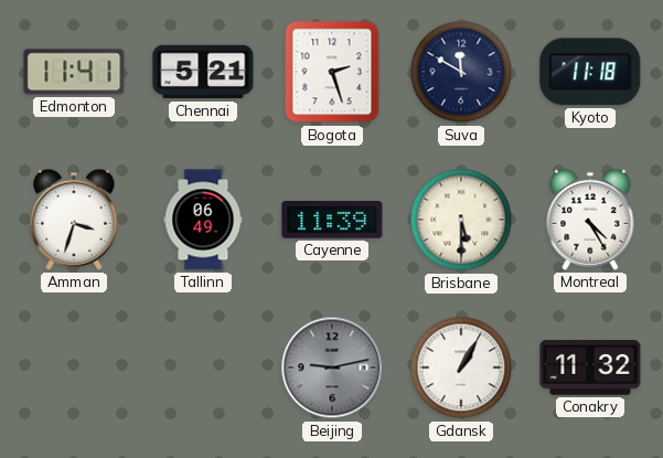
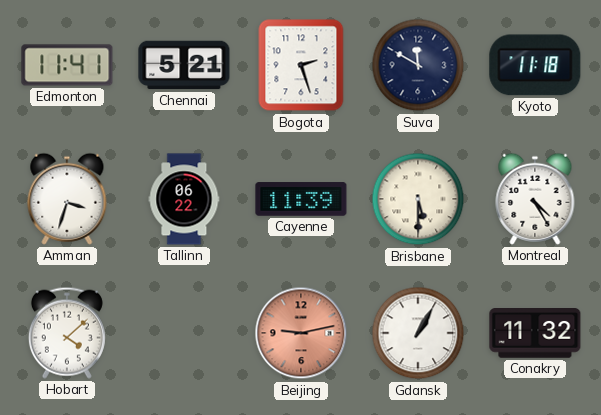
Tallinn: 06:49 -> 06:22 (184, 199)
Hobart: none -> 4:08 (67, 333)
Beijing dial: grey -> salmon (301, 333)
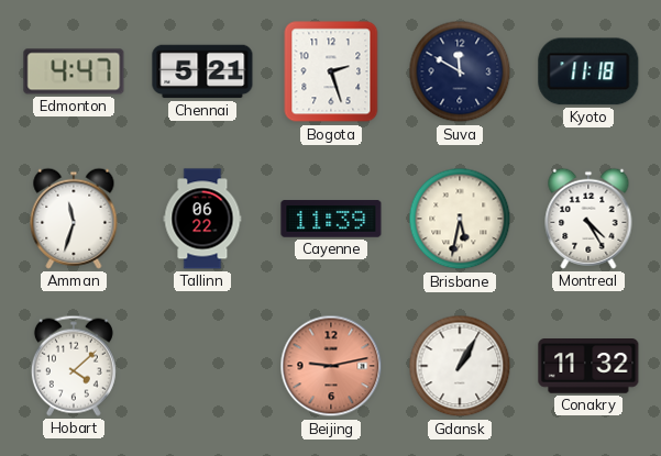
Edmonton: 11:41 -> 4:47 (74, 71)
Amman: 3:33 -> 11:33 (74, 219)
Brisbane: 5:30 -> 5:32 (460, 219)
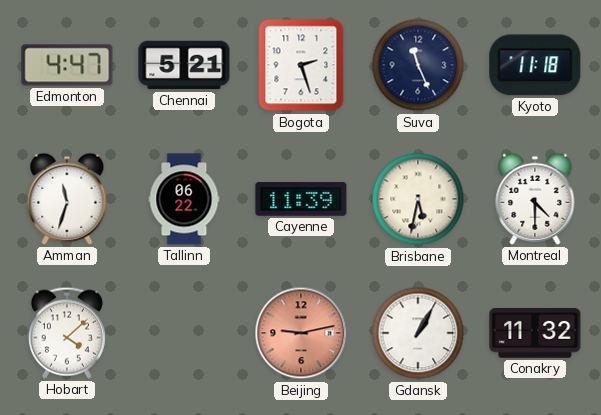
Suva: 11:50 -> 11:26 (418, 65)
Montreal: 4:25 -> 4:30 (535, 199)
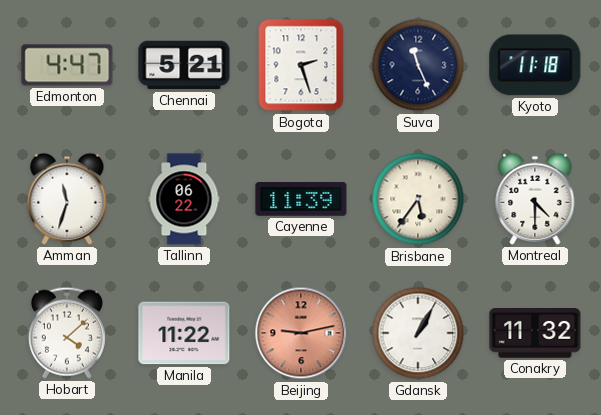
Brisbane: 5:32 -> 5:36 (418, 199)
Manila: none -> 11:22 (184, 333)
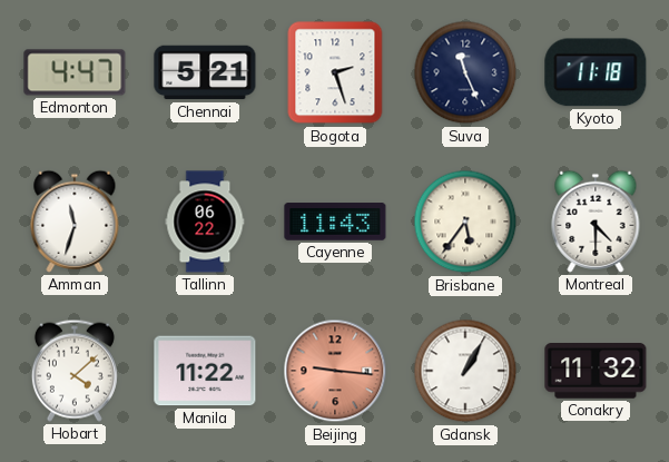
Cayenne: 11:39 -> 11:43 (335, 222)
Beijing: 9:13 -> 9:16 (335, 371)
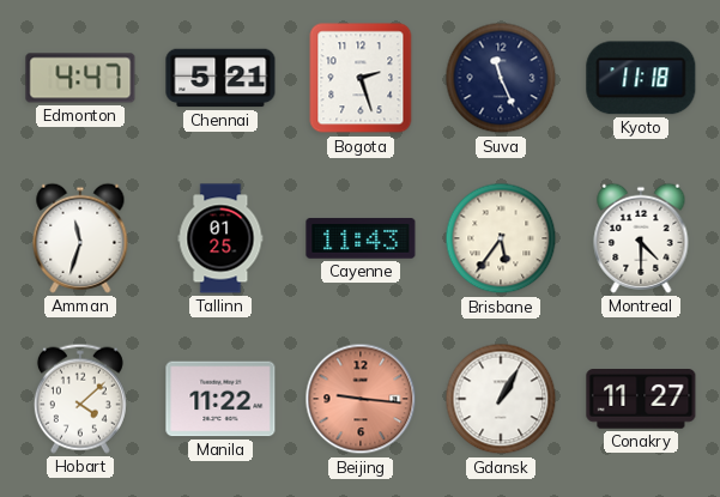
Tallinn: 06:22 -> 01:25 (220, 238)
Conakry: 11:32 -> 11:27 (641, 400)
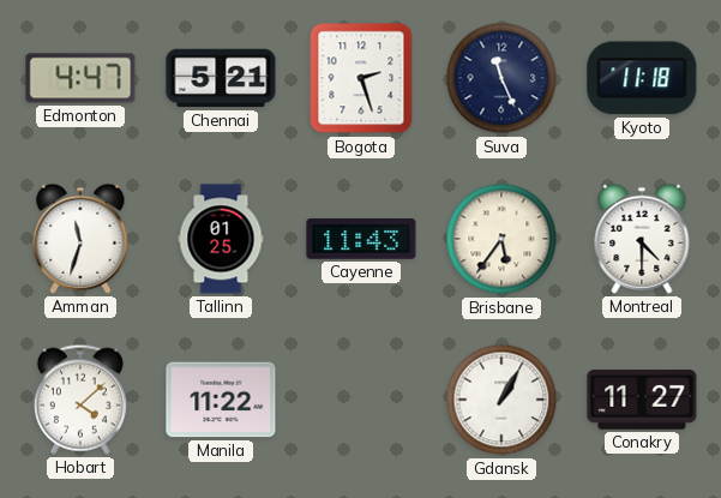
Beijing: 9:16 -> none (361, 399)
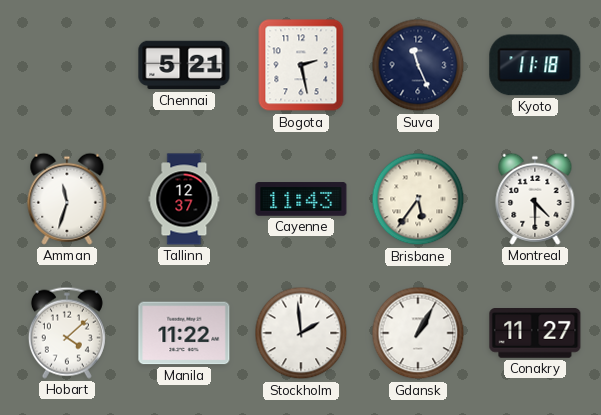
Edmonton: 4:47 -> none (80, 78)
Bogota: 2:27 -> 2:28 (301, 65)
Tallinn: 01:25 -> 12:37 (184, 199)
Stockholm: none -> 1:59 (301, 333)
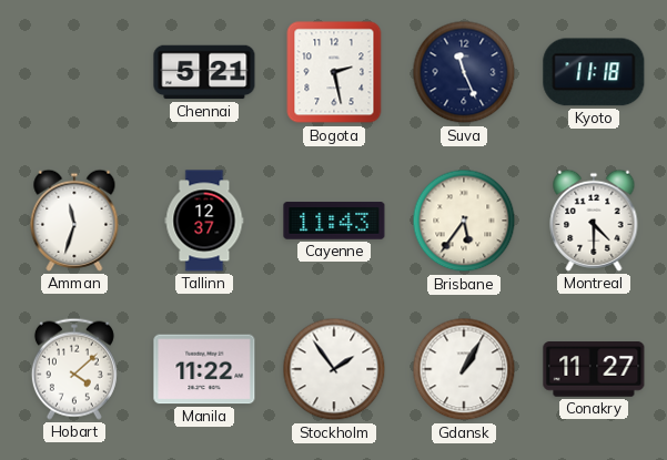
Stockholm: 1:59 -> 1:54 (334, 369)
